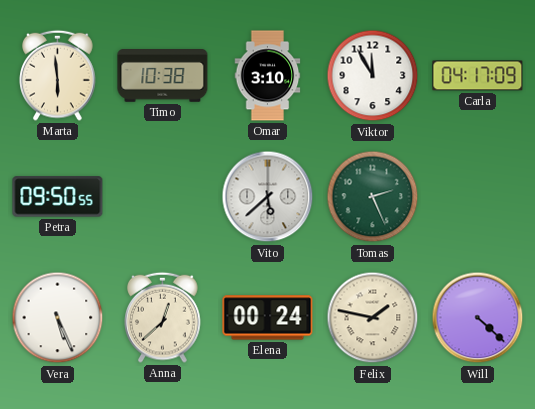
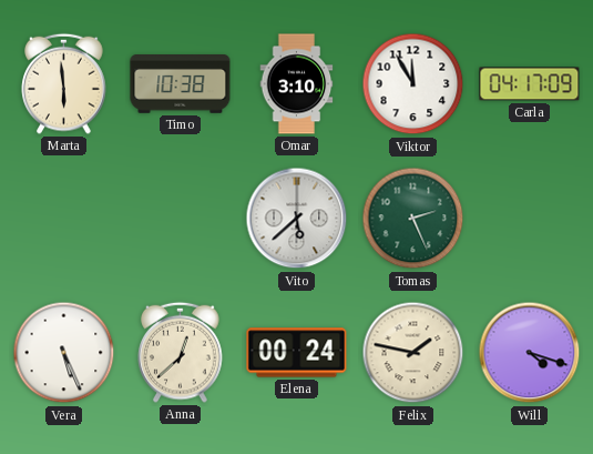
Petra: 09:50 -> none (58, 197)
Will: 4:22 -> 4:18 (530, 353)
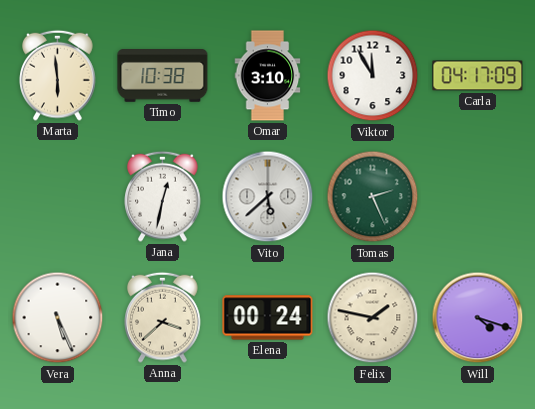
Jana: none -> 12:32 (163, 196)
Anna: 12:38 -> 3:38 (163, 317)
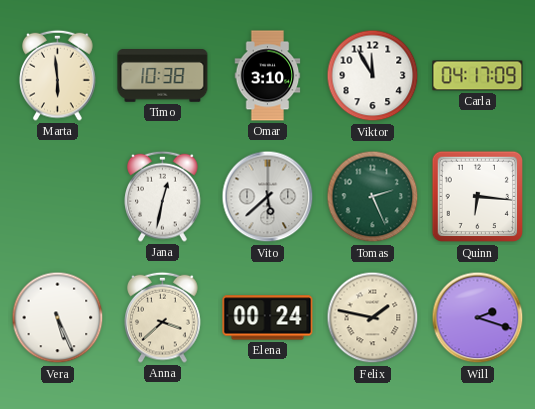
Quinn: none -> 6:16 (478, 197)
Will: 4:18 -> 2:18 (478, 318)
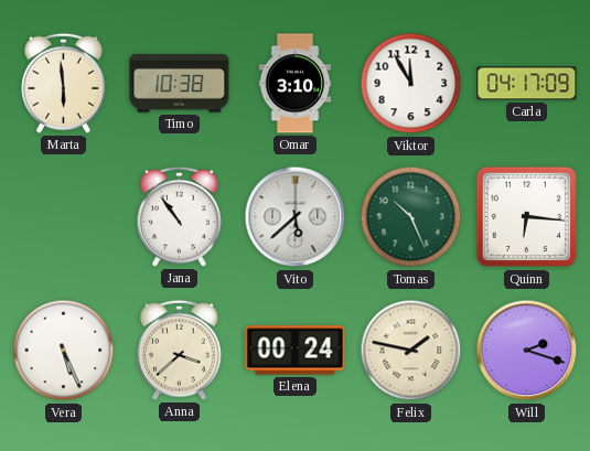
Jana: 12:32 -> 10:54 (180, 216)
Tomas: 2:26 -> 10:26 (411, 217)
